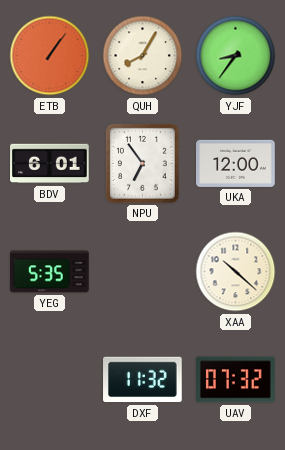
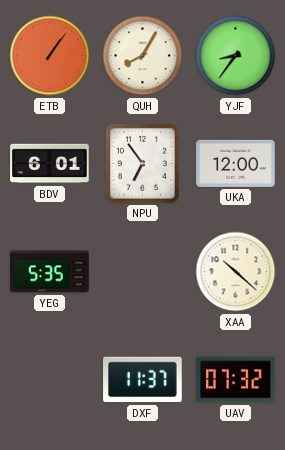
DXF: 11:32 -> 11:37 (143, 380)
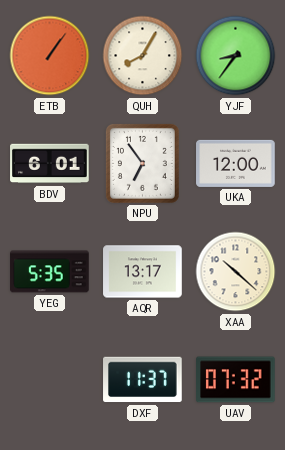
AQR: none -> 13:17 (143, 272)
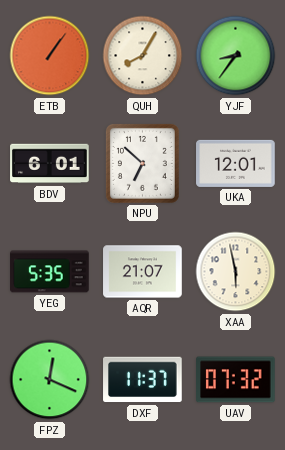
NPU: 6:54 -> 6:52 (142, 163)
UKA: 12:00 -> 12:01 (236, 163)
AQR: 13:17 -> 21:07 (143, 272)
XAA: 10:22 -> 5:58 (236, 272)
FPZ: none -> 12:19 (50, 380)
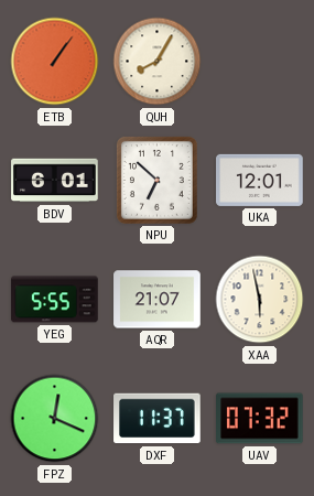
YJF: 8:36 -> none (236, 56)
YEG: 5:35 -> 5:55 (55, 300)
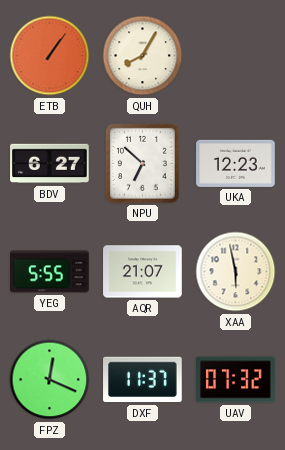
BDV: 6:01 -> 6:27 (50, 164)
UKA: 12:01 -> 12:23 (236, 163)
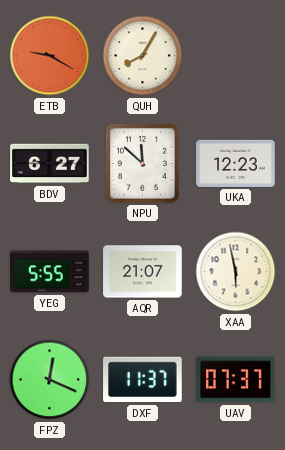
ETB: 1:06 -> 9:20 (50, 56)
NPU: 6:52 -> 11:52 (142, 163)
UAV: 07:32 -> 07:37 (236, 380)
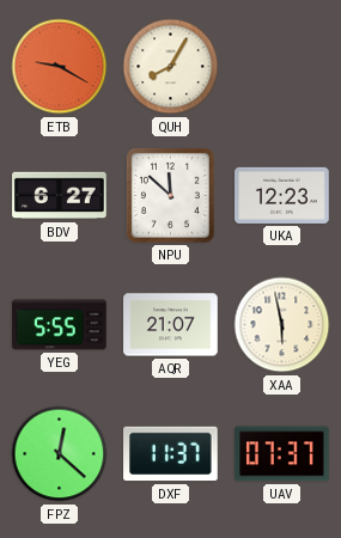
FPZ: 12:19 -> 12:22 (60, 454)
